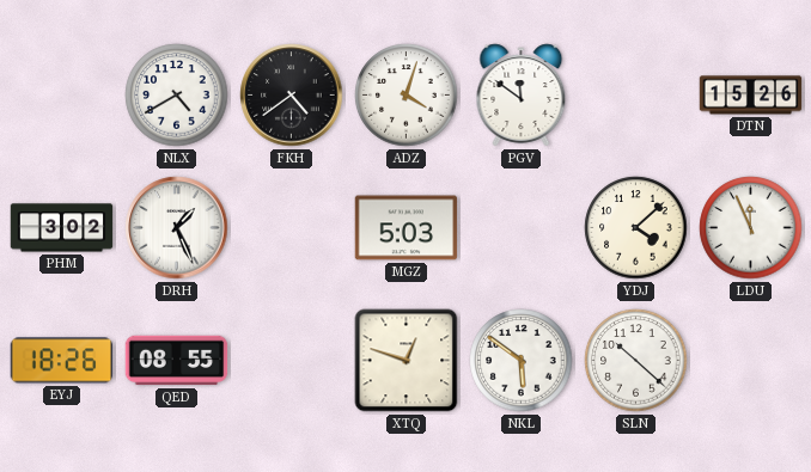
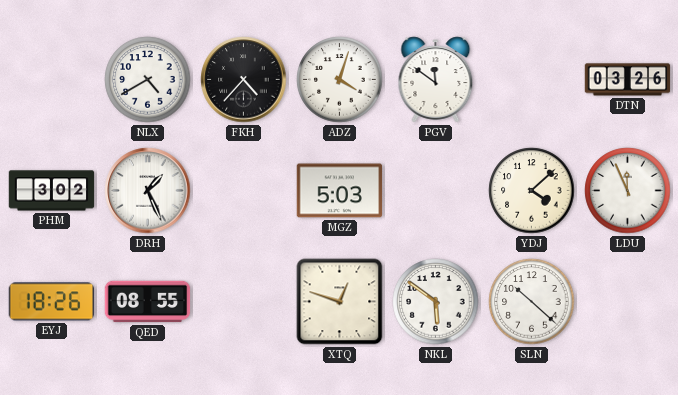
FKH: 4:39 -> 4:37 (244, 80)
DTN: 15:26 -> 03:26 (628, 80)
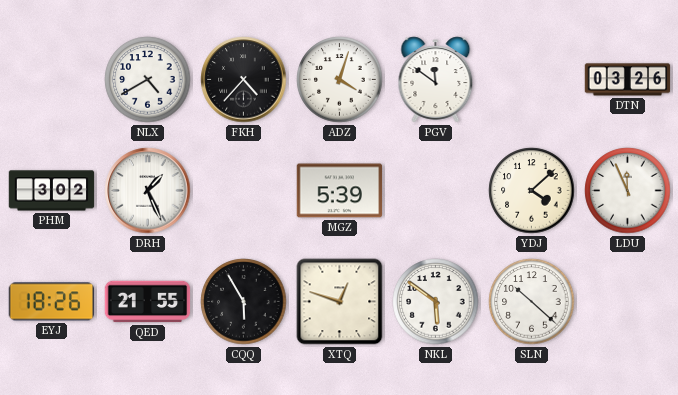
MGZ: 5:03 -> 5:39 (340, 191)
QED: 08:55 -> 21:55 (148, 302)
CQQ: none -> 5:55 (244, 302)
